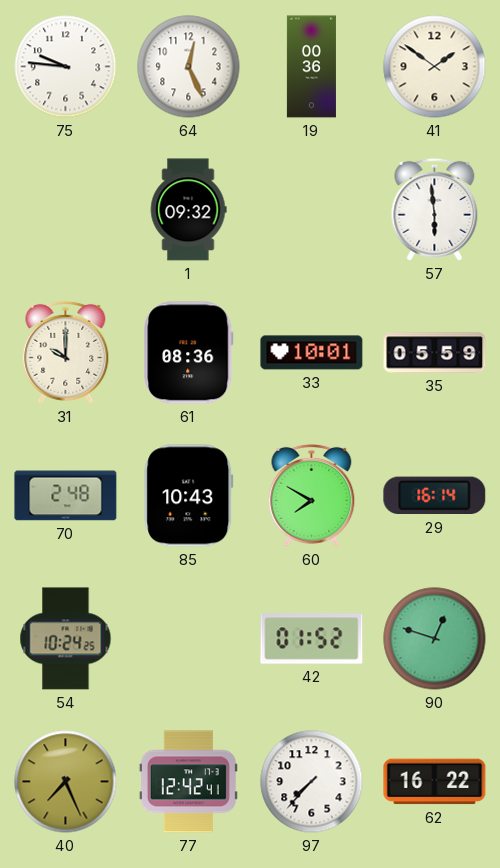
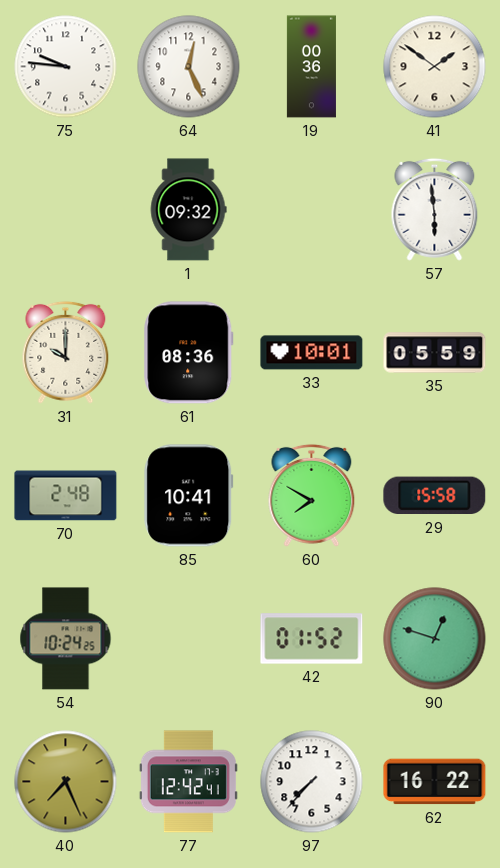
85: 10:43 -> 10:41 (189, 496)
29: 16:14 -> 15:58 (435, 496)
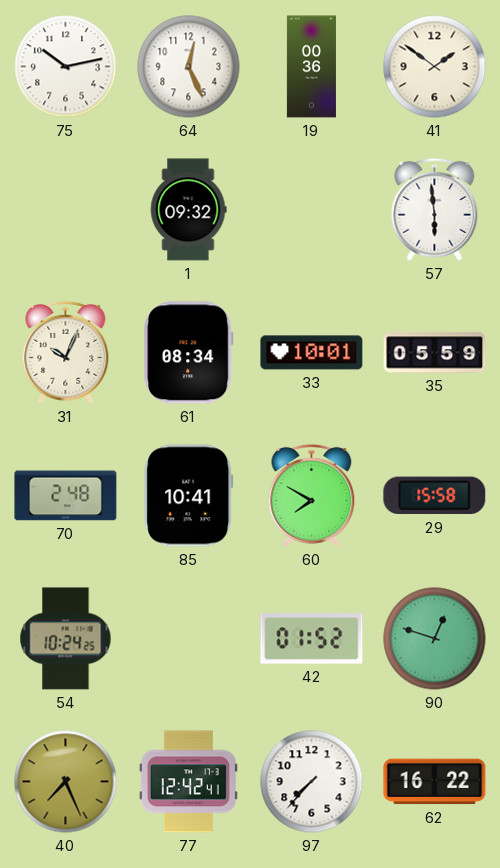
75: 9:46 -> 10:13 (66, 67)
31: 10:00 -> 10:04 (66, 352)
61: 08:36 -> 08:34 (189, 353)
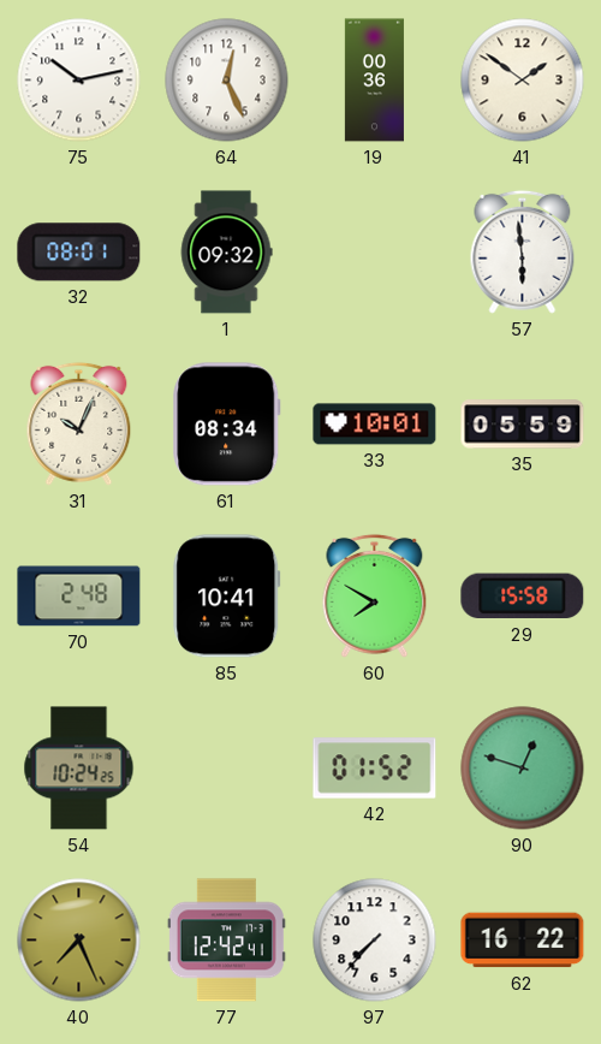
32: none -> 08:01 (79, 253)
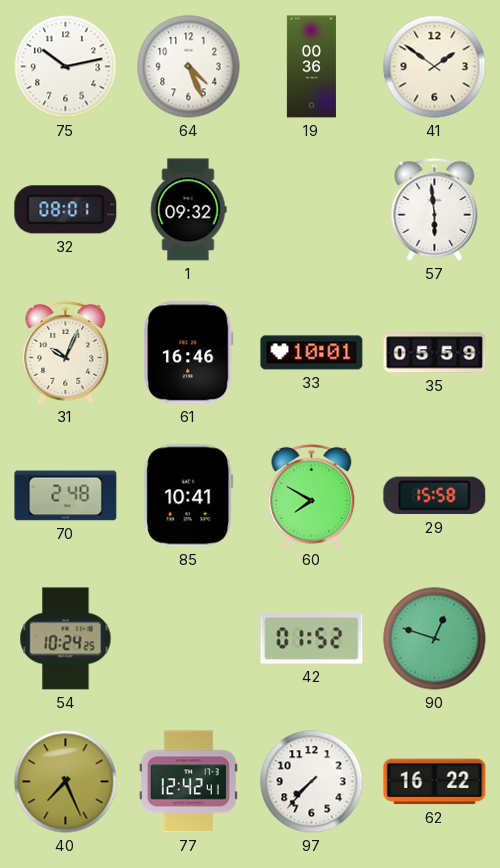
64: 12:26 -> 4:26 (189, 67)
61: 08:34 -> 16:46 (189, 353)
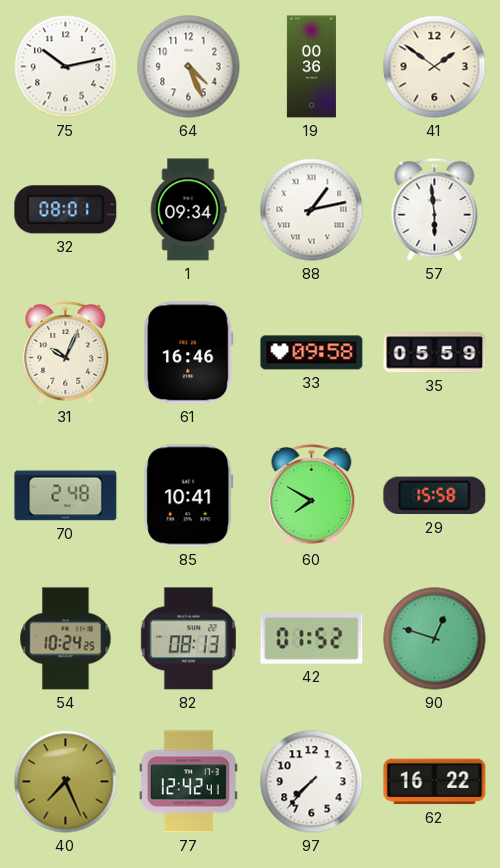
1: 09:32 -> 09:34 (188, 210)
88: none -> 1:13 (312, 210)
33: 10:01 -> 09:58 (312, 353)
82: none -> 08:13 (188, 639)
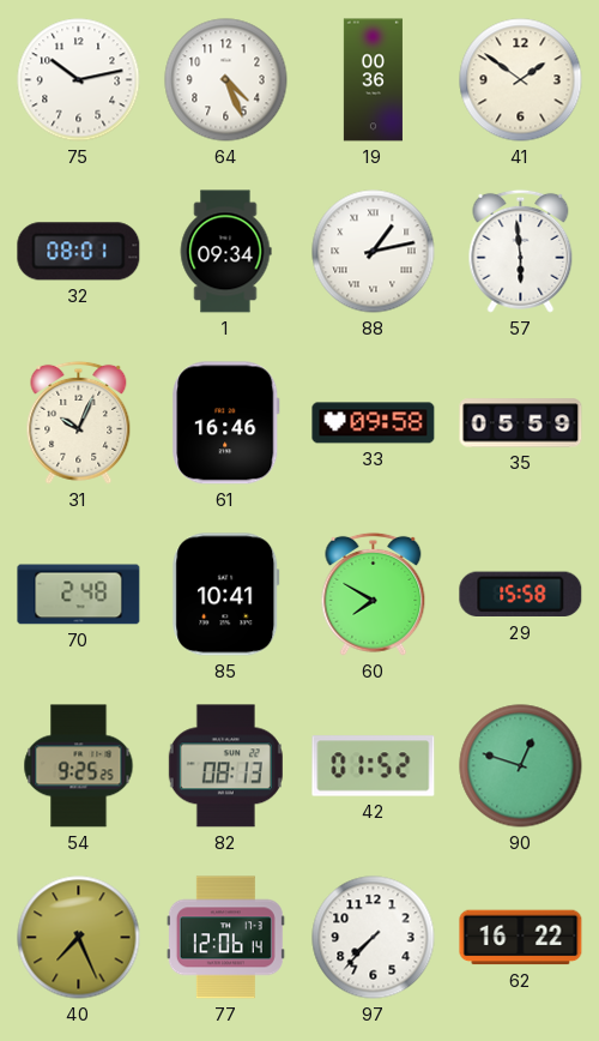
54: 10:24 -> 9:25 (79, 766)
77: 12:42 -> 12:06 (225, 938)
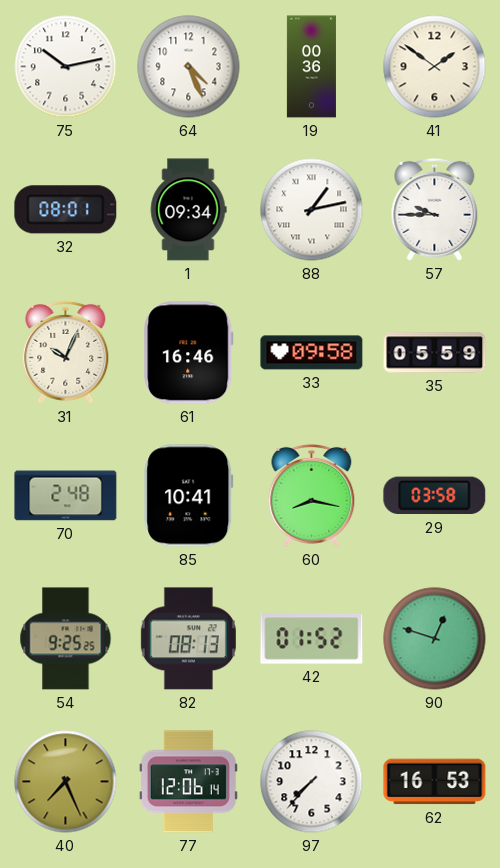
57: 5:59 -> 9:45 (435, 209)
60: 7:50 -> 8:17 (312, 495)
29: 15:58 -> 03:58 (435, 496)
62: 16:22 -> 16:53 (435, 782)
